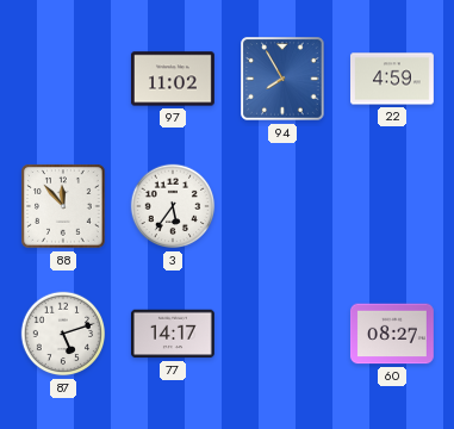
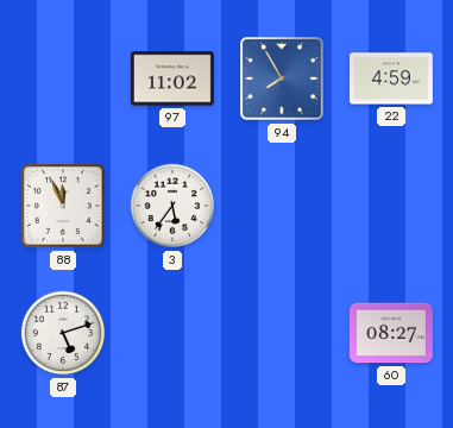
88: 11:53 -> 11:56 (63, 206)
77: 14:17 -> none (173, 334)
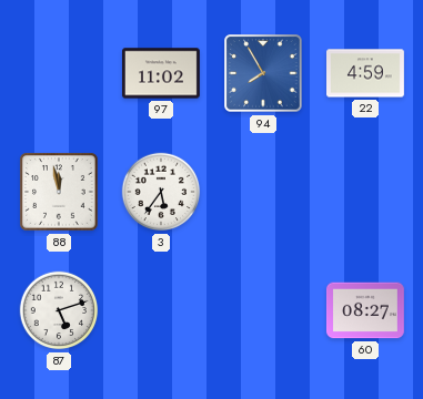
88: 11:56 -> 11:58 (59, 192)
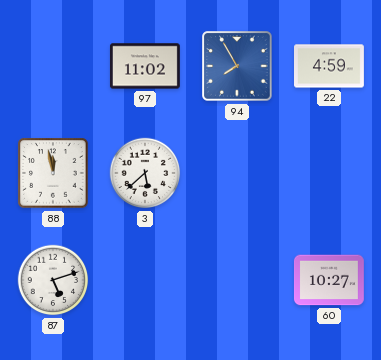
3: 5:36 -> 5:38 (145, 173)
60: 08:27 -> 10:27 (329, 280)
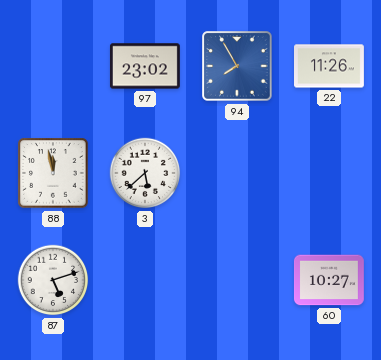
97: 11:02 -> 23:02 (145, 66)
22: 4:59 -> 11:26 (330, 66)
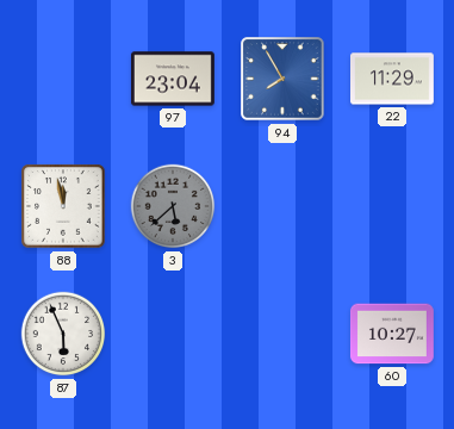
97: 23:02 -> 23:04 (173, 79)
22: 11:26 -> 11:29 (393, 79)
3 dial: white -> grey (173, 206)
87: 5:12 -> 5:56 (63, 334)
